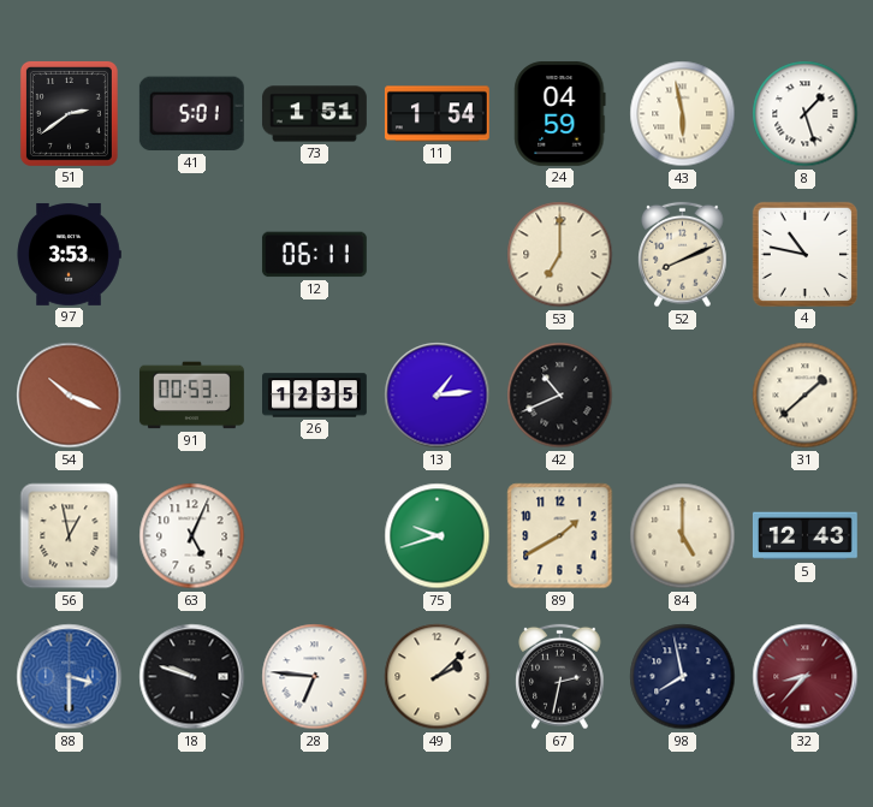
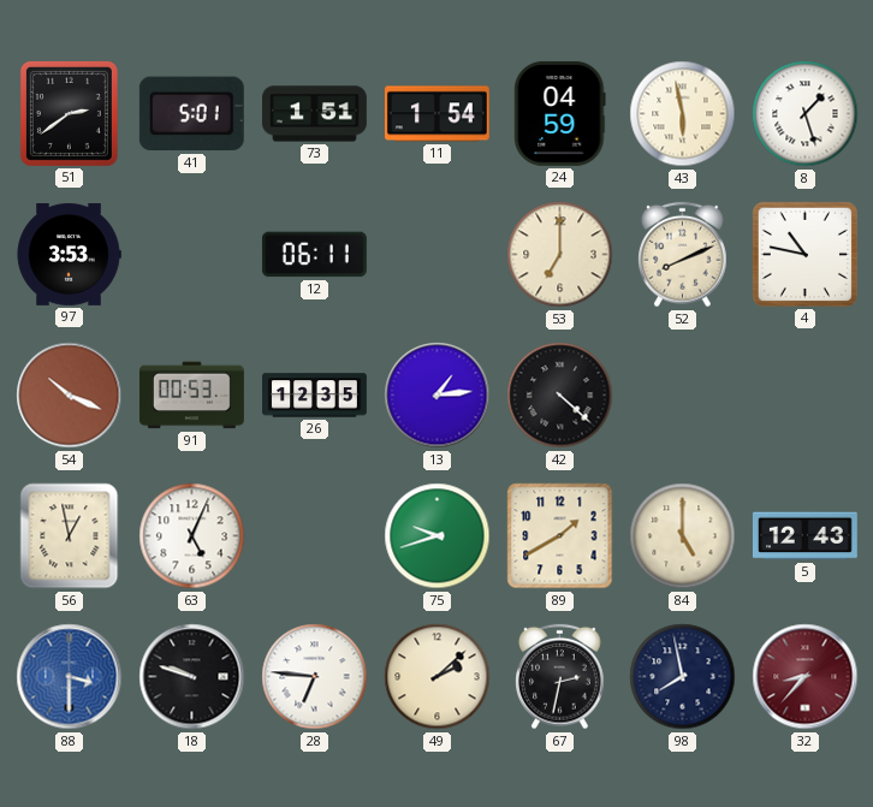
42: 10:41 -> 4:22 (560, 396)
31: 1:38 -> none (806, 396)
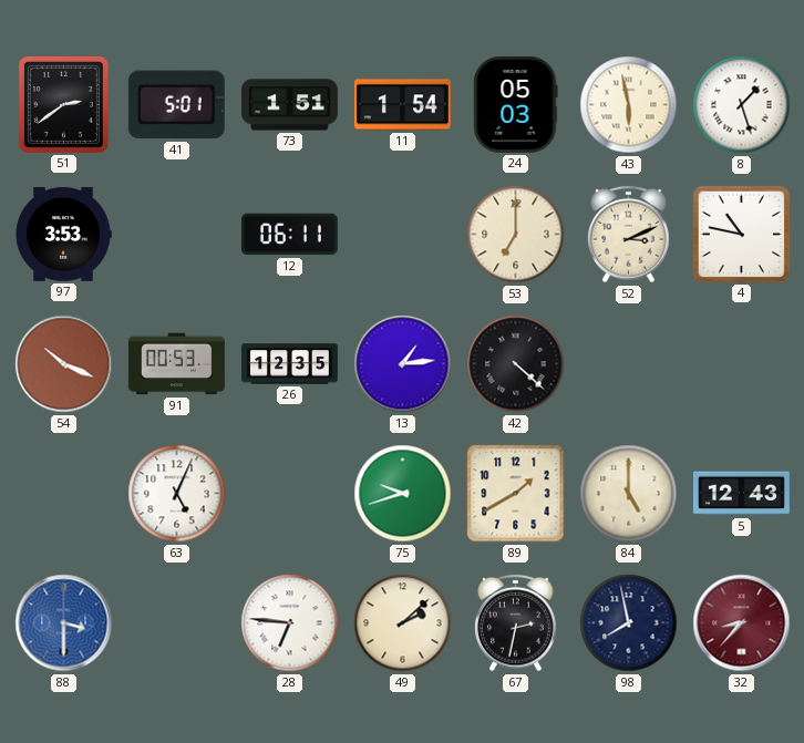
24: 04:59 -> 05:03 (516, 104)
52: 8:11 -> 3:11 (629, 235)
56: 12:58 -> none (70, 536)
18: 9:48 -> none (192, 677)
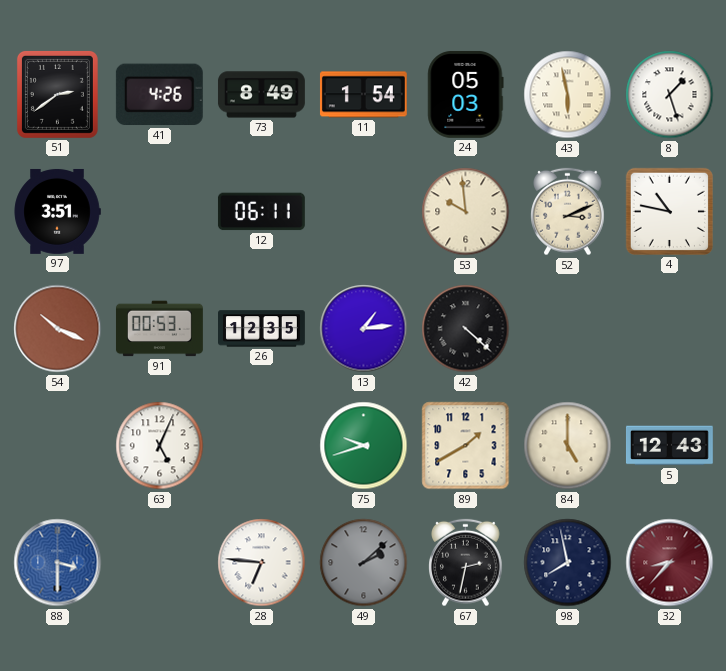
41: 5:01 -> 4:26 (159, 95)
73: 1:51 -> 8:49 (261, 95)
97: 3:53 -> 3:51 (57, 211)
53: 7:00 -> 9:59 (466, 212)
49 dial: cream -> grey (364, 563)
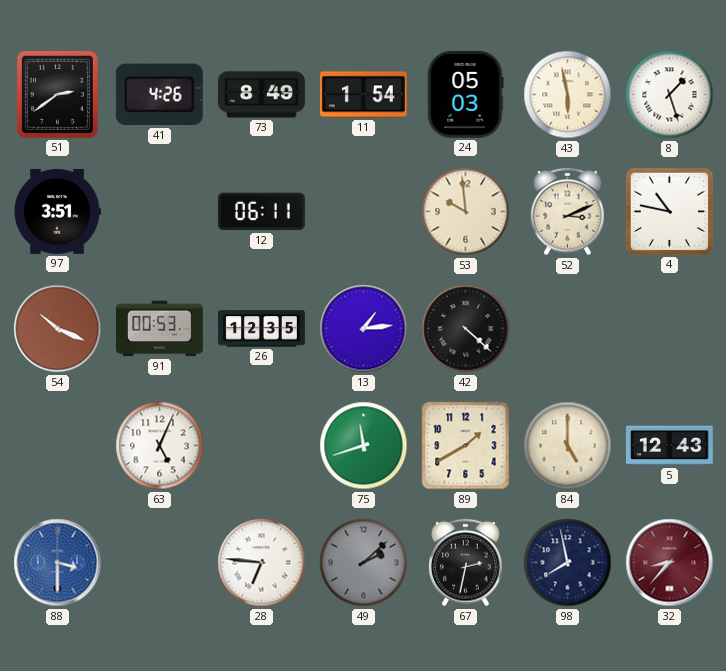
75: 9:42 -> 11:42 (364, 446)
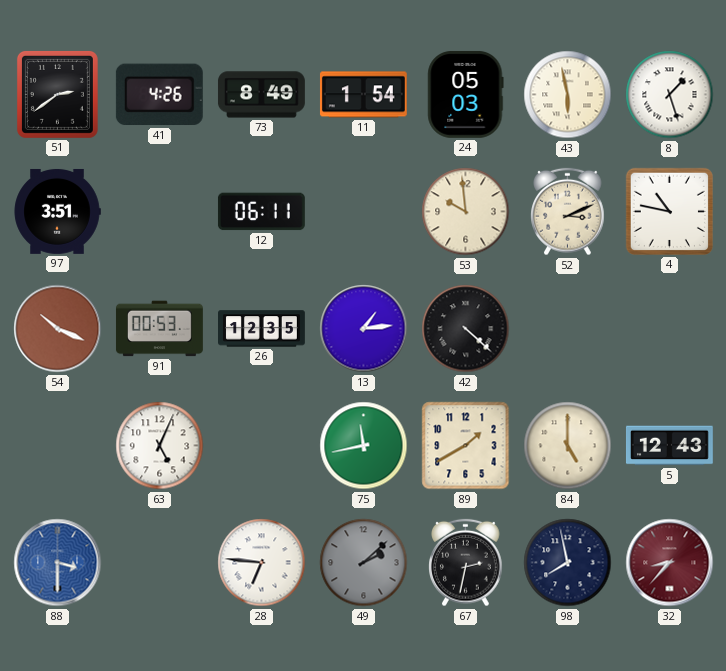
75: 11:42 -> 11:43 (364, 446)
